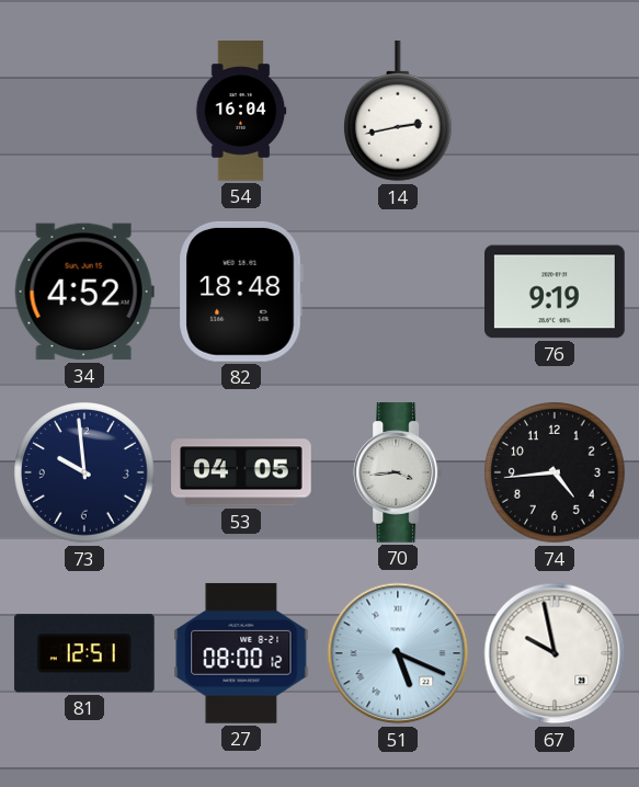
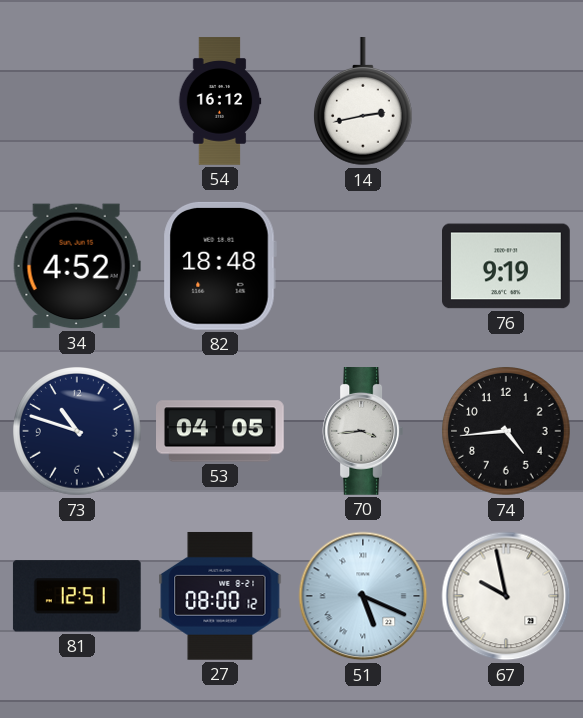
54: 16:04 -> 16:12 (220, 101)
73: 9:59 -> 10:48 (77, 431)
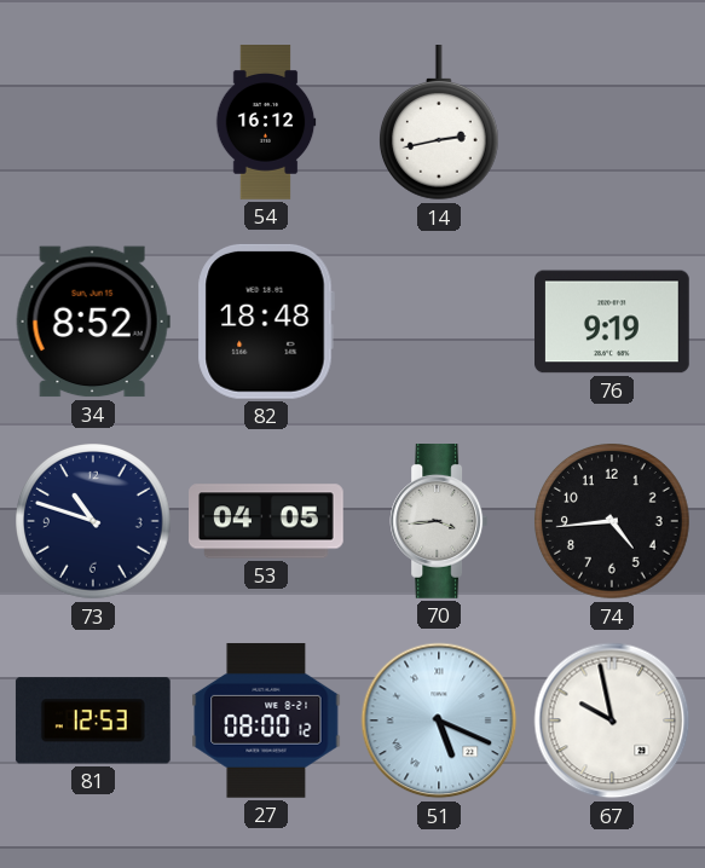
34: 4:52 -> 8:52 (93, 322)
81: 12:51 -> 12:53 (93, 721)
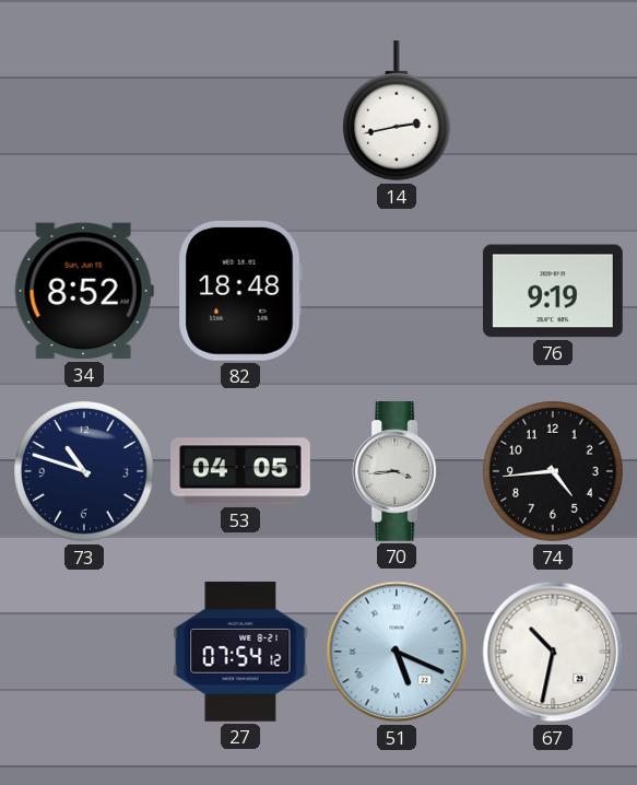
54: 16:12 -> none (266, 122)
81: 12:53 -> none (93, 721)
27: 08:00 -> 07:54 (240, 652)
67: 9:58 -> 10:32 (553, 652)
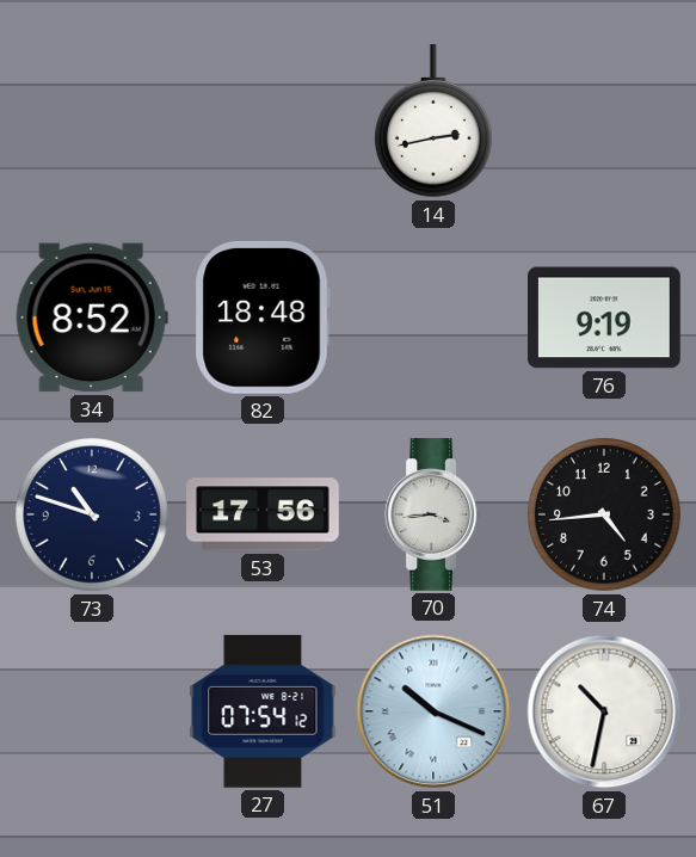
53: 04:05 -> 17:56 (264, 514)
51: 5:19 -> 10:19 (433, 711)
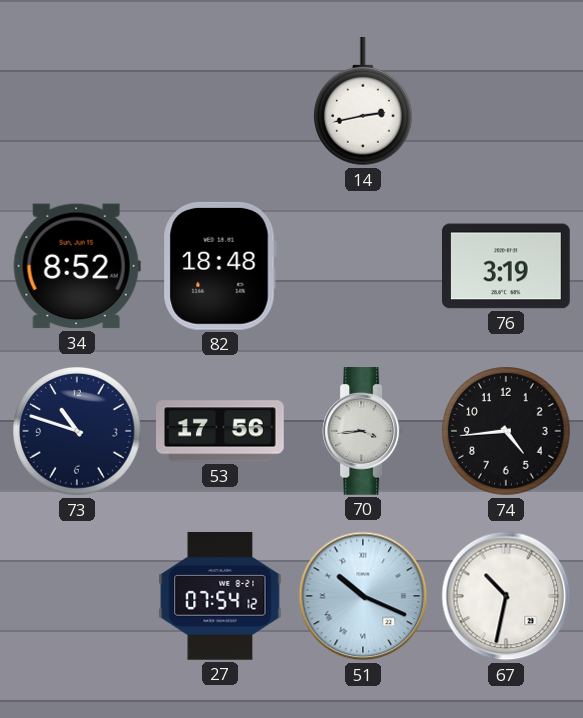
76: 9:19 -> 3:19 (507, 266)
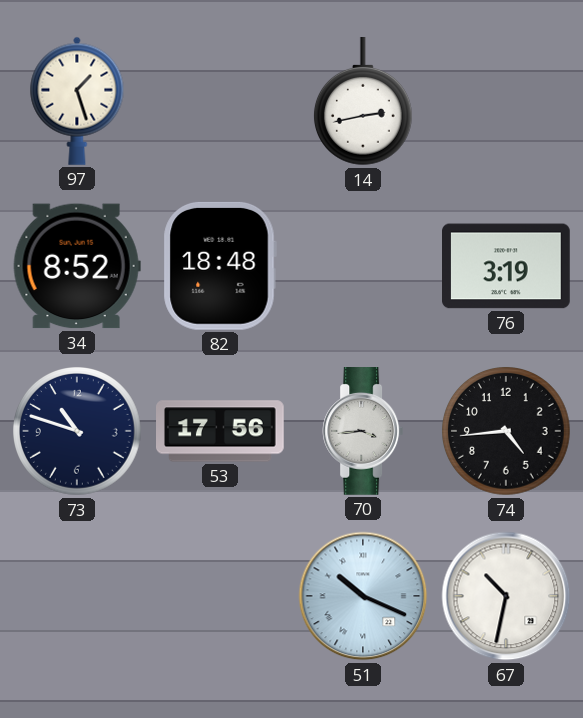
97: none -> 1:27 (77, 101)
27: 07:54 -> none (220, 596)
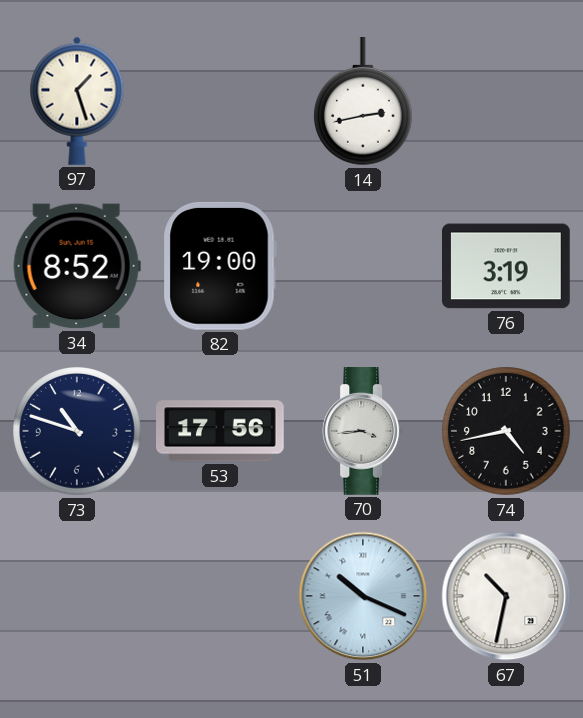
82: 18:48 -> 19:00 (220, 266)
74: 4:44 -> 4:43 (506, 431)
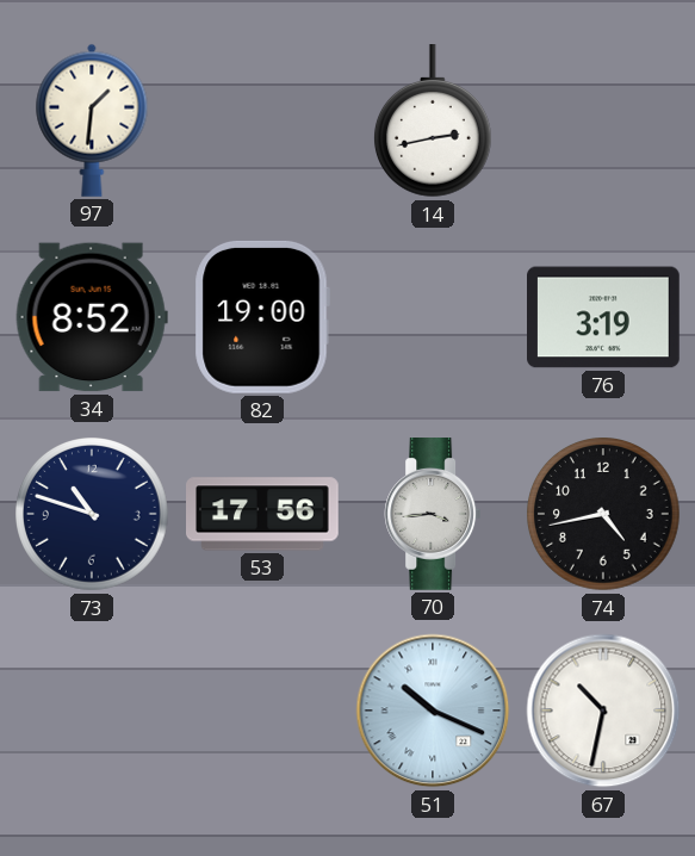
97: 1:27 -> 1:31 (92, 120)
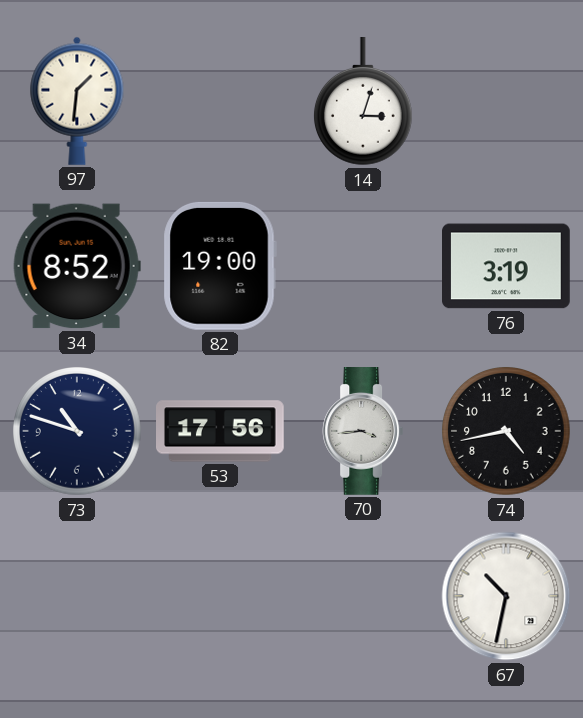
14: 2:43 -> 3:03 (363, 102)
51: 10:19 -> none (433, 711)
